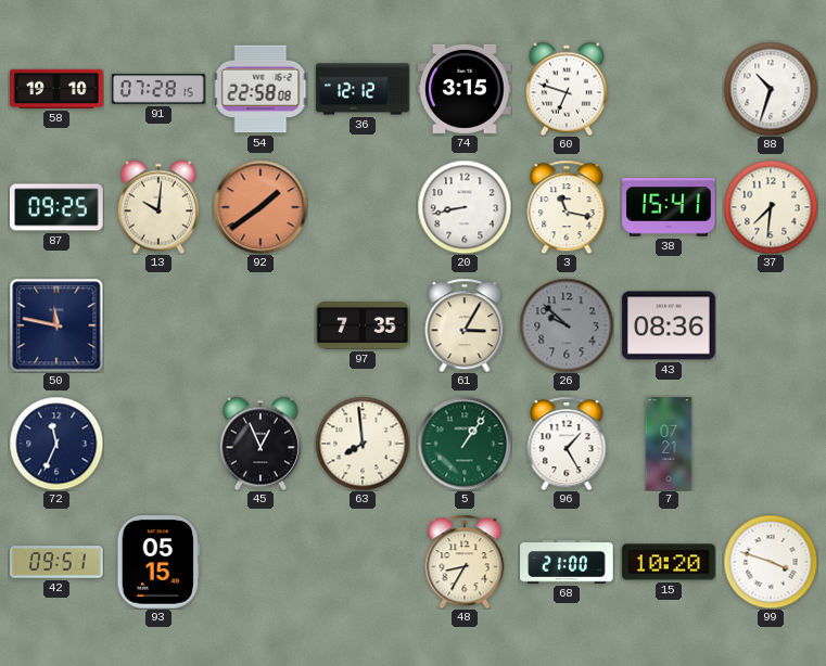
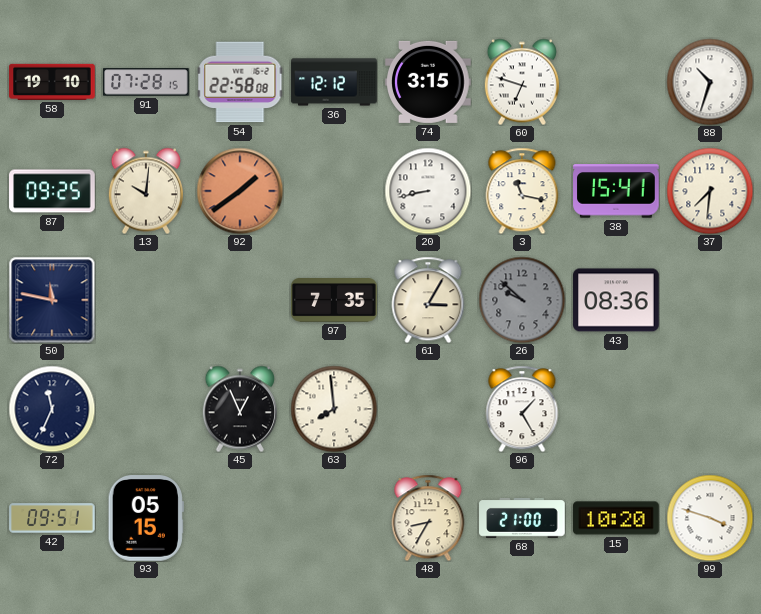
5: 1:06 -> none (465, 444)
7: 07:21 -> none (669, 444)
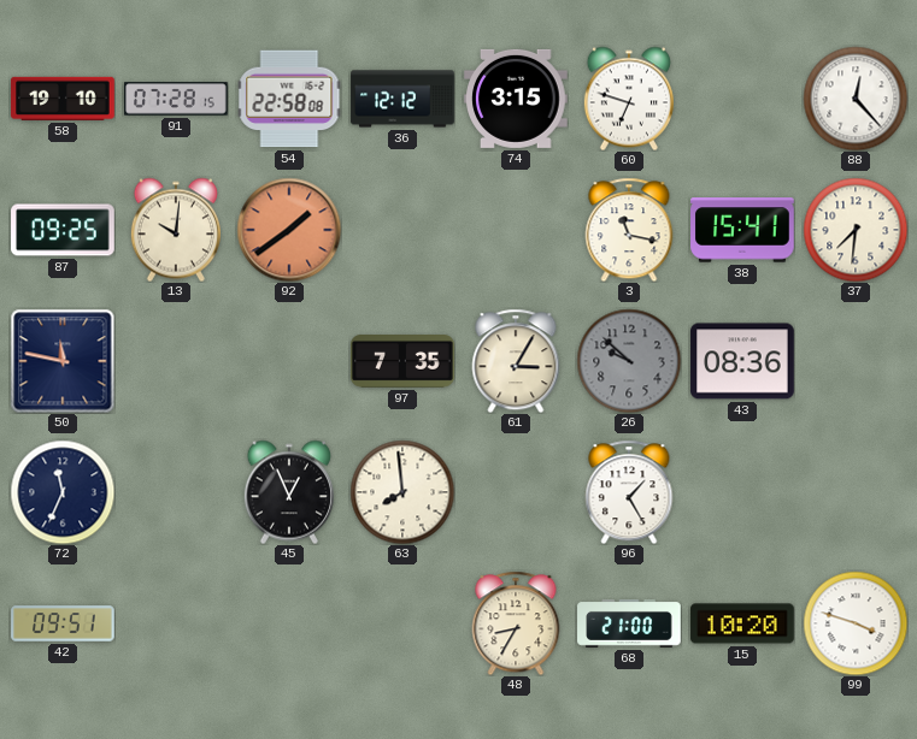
88: 10:33 -> 12:23 (856, 99)
20: 8:43 -> none (428, 191)
93: 05:15 -> none (146, 518)
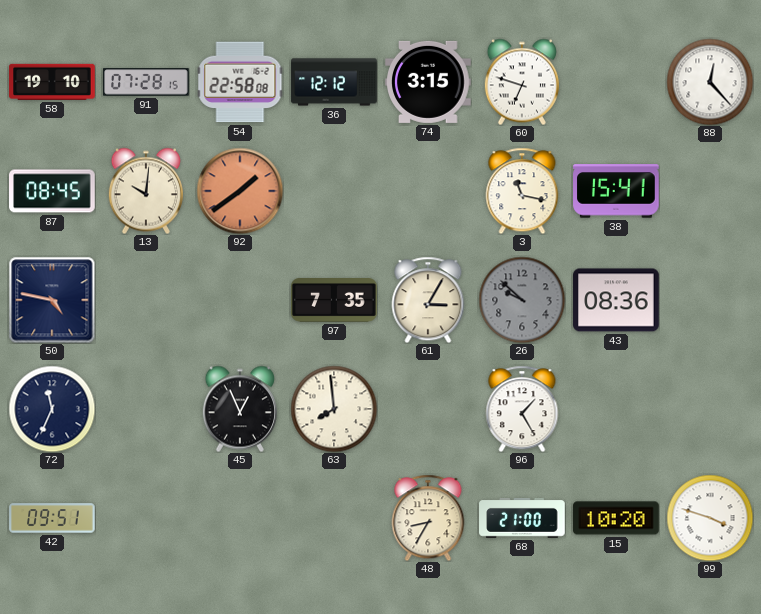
87: 09:25 -> 08:45 (52, 191)
37: 7:31 -> none (856, 230)
50: 11:47 -> 4:47 (52, 300)
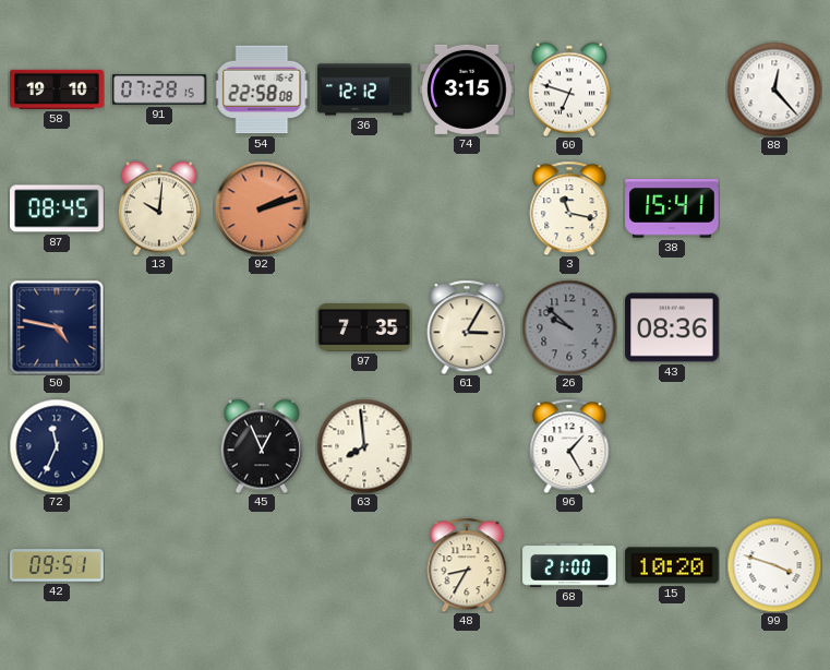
92: 1:39 -> 2:12 (262, 208)
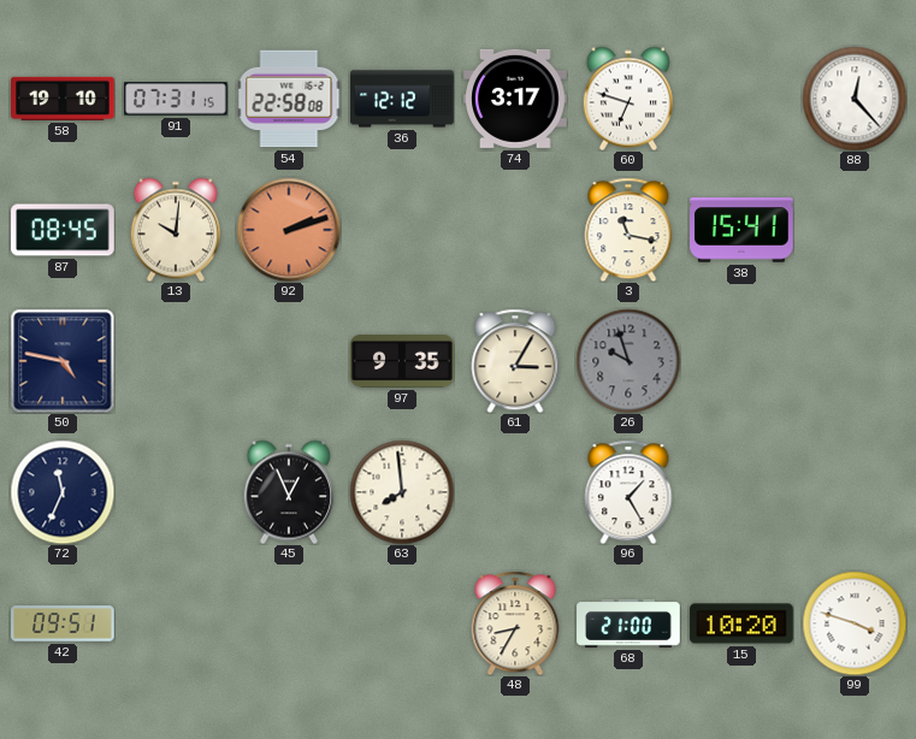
91: 07:28 -> 07:31 (176, 99)
74: 3:15 -> 3:17 (515, 99)
97: 7:35 -> 9:35 (402, 362)
26: 9:52 -> 9:57 (628, 361)
43: 08:36 -> none (672, 327)
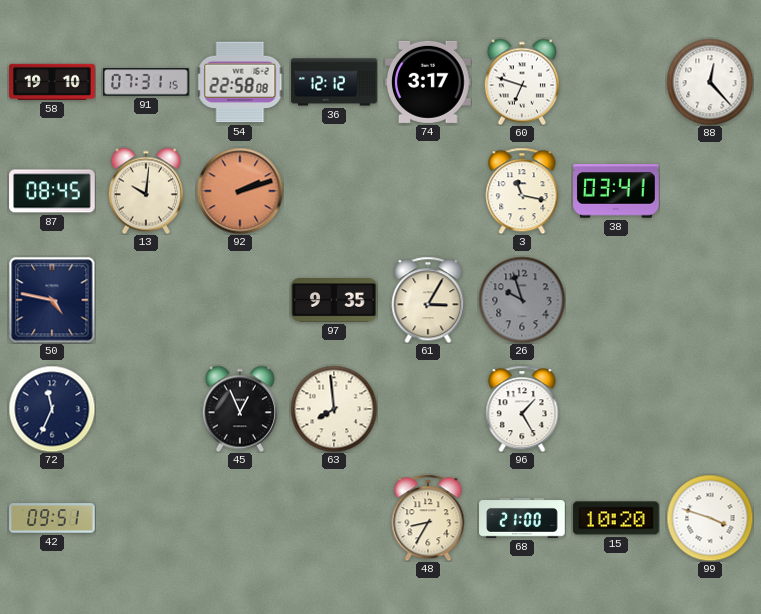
38: 15:41 -> 03:41 (616, 191)
